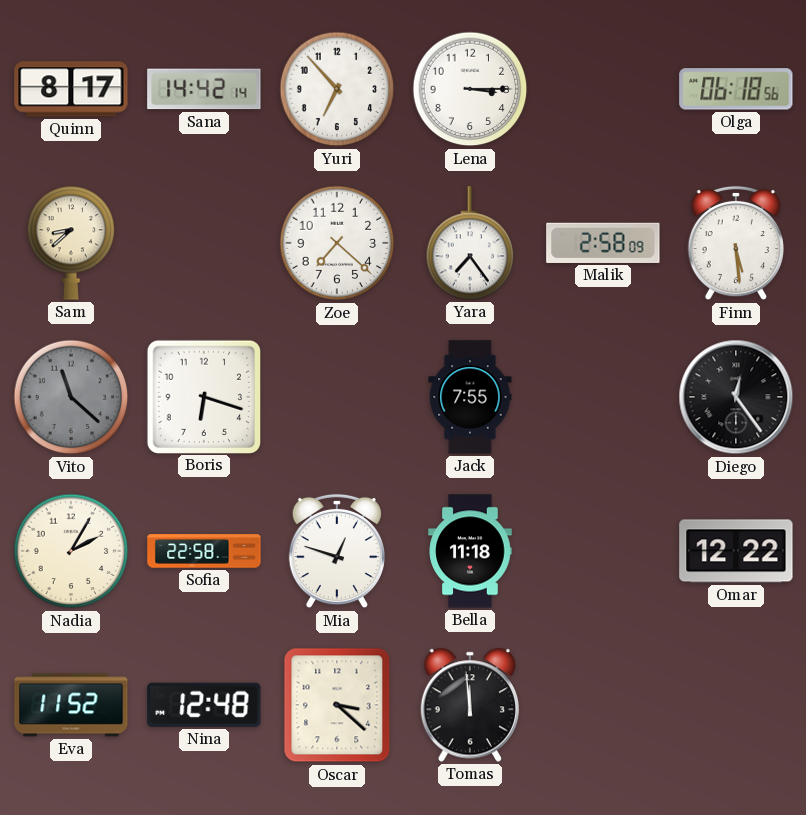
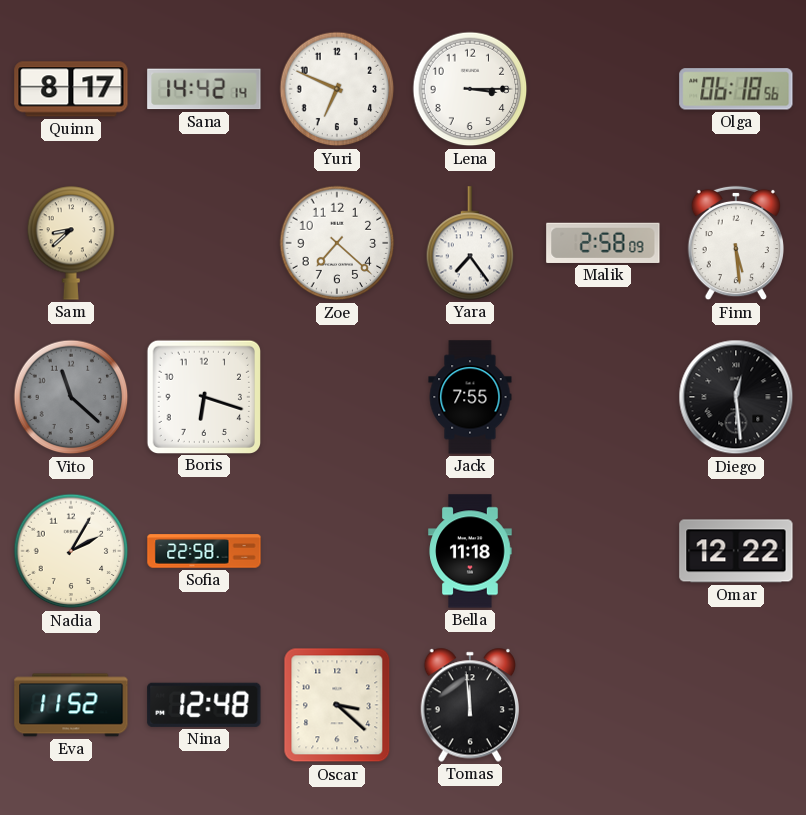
Yuri: 6:53 -> 6:49 (337, 89)
Diego: 12:24 -> 12:29 (736, 397)
Mia: 12:48 -> none (336, 551)
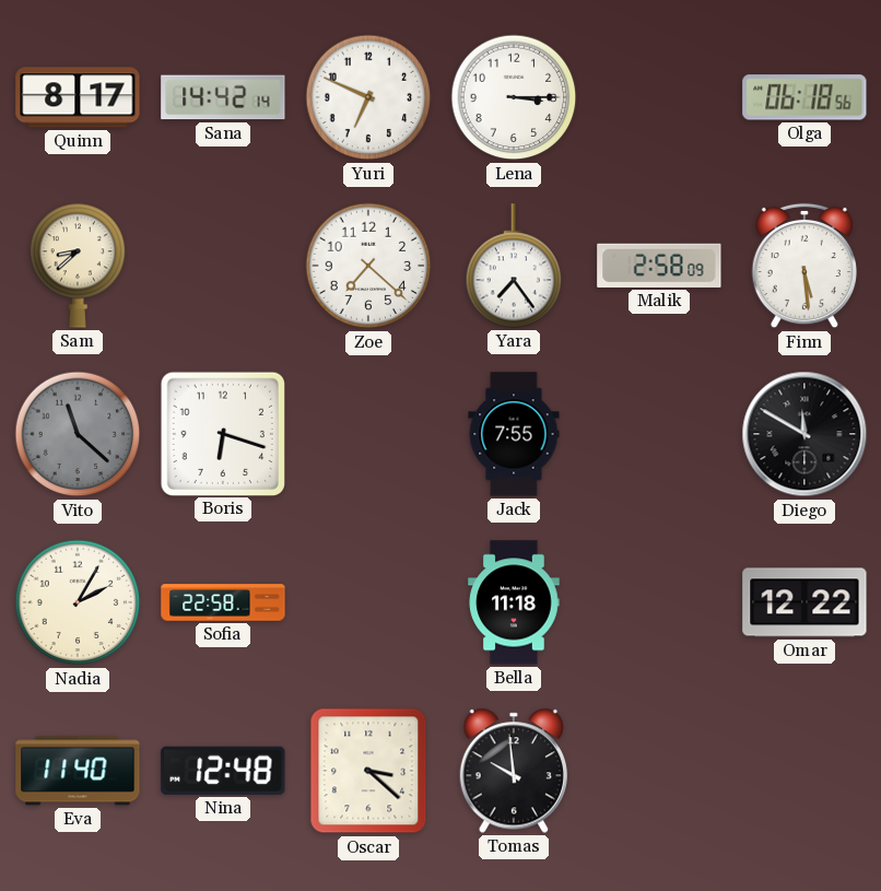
Diego: 12:29 -> 11:50 (804, 434)
Eva: 11:52 -> 11:40 (78, 771)
Tomas: 11:59 -> 9:59 (513, 771)
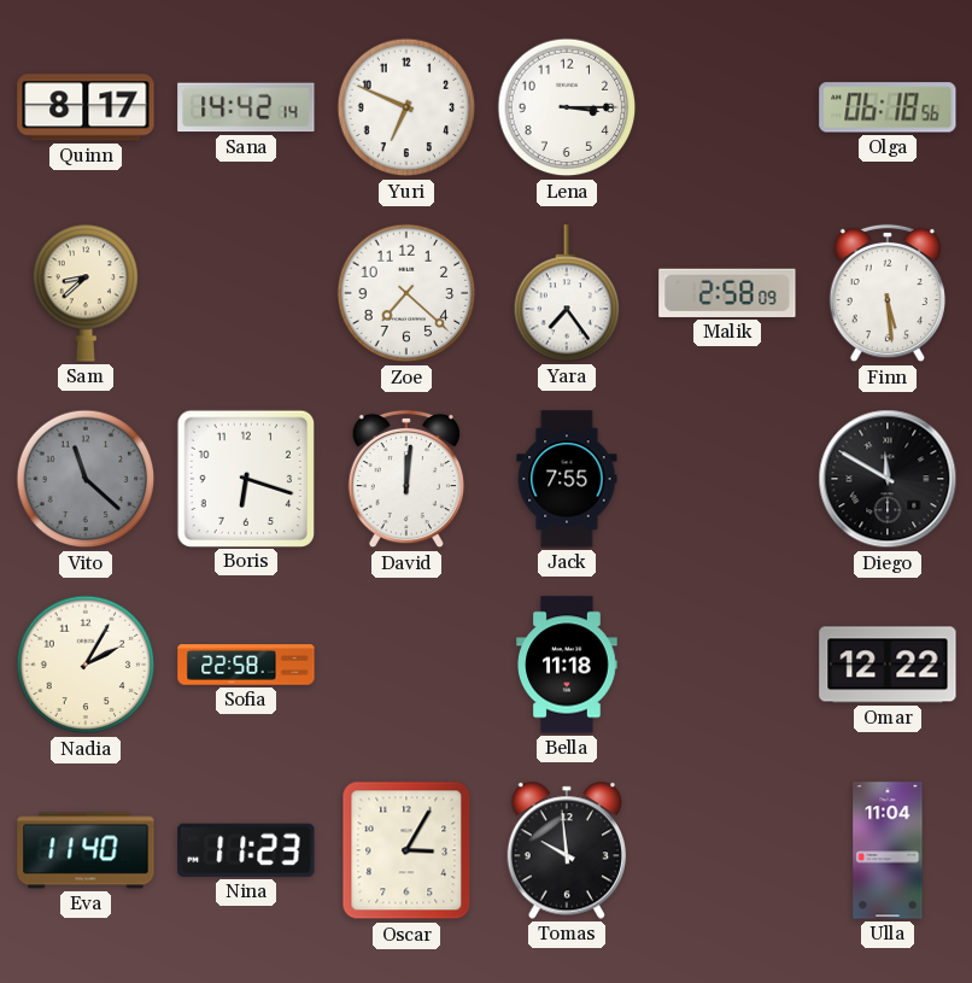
David: none -> 12:01 (405, 479)
Nina: 12:48 -> 11:23 (246, 850)
Oscar: 3:22 -> 3:05 (406, 850)
Ulla: none -> 11:04 (888, 850)
